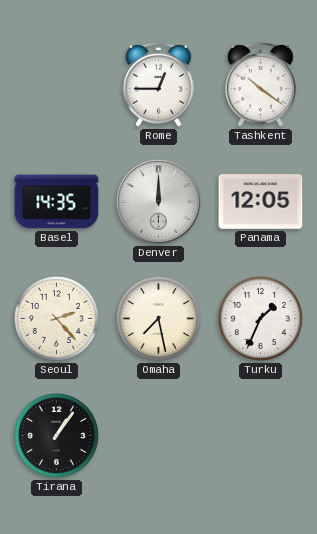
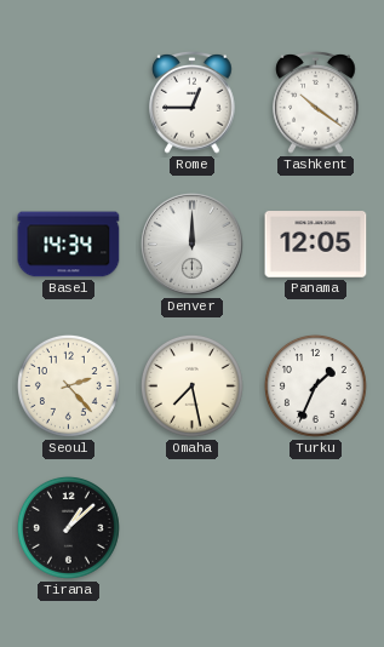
Basel: 14:35 -> 14:34 (69, 245)
Tirana: 1:06 -> 1:08 (68, 527)
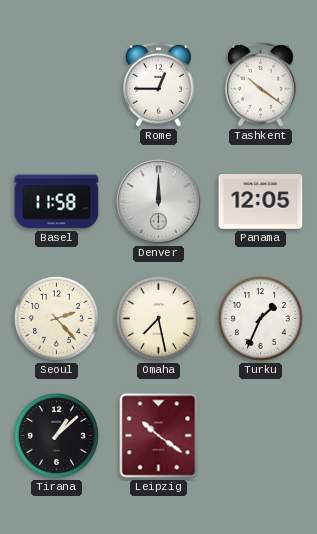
Basel: 14:34 -> 11:58 (57, 202)
Leipzig: none -> 10:21 (159, 436)
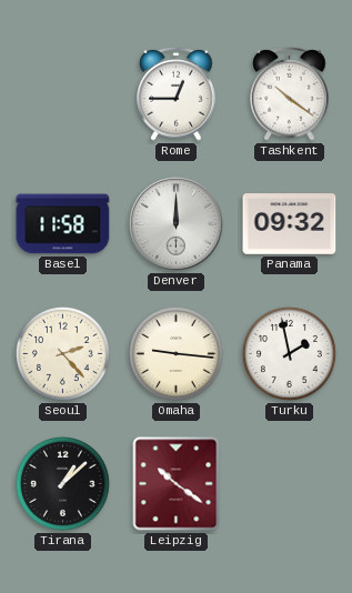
Panama: 12:05 -> 09:32 (290, 224)
Omaha: 7:28 -> 9:16 (175, 353)
Turku: 1:34 -> 1:58 (289, 353)
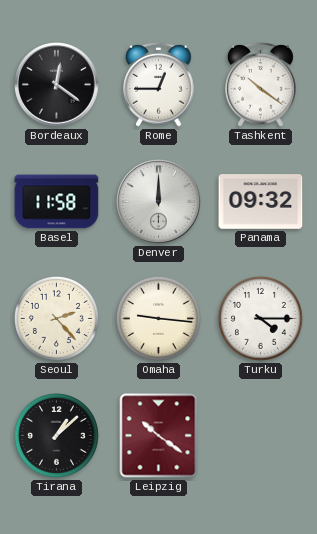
Bordeaux: none -> 12:21 (57, 85)
Turku: 1:58 -> 4:15 (260, 318)
